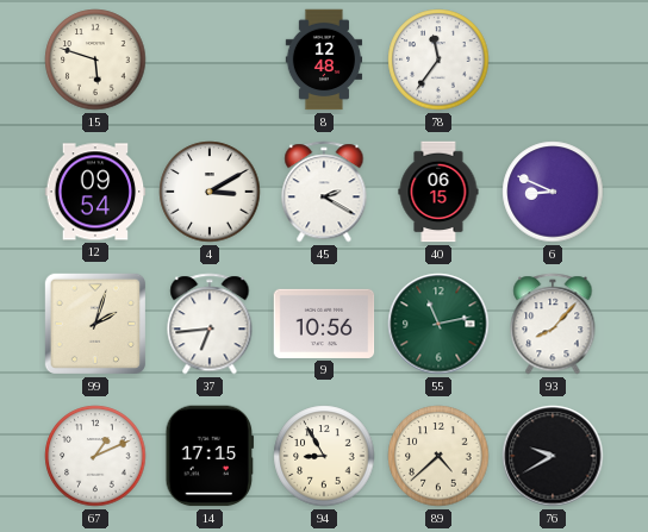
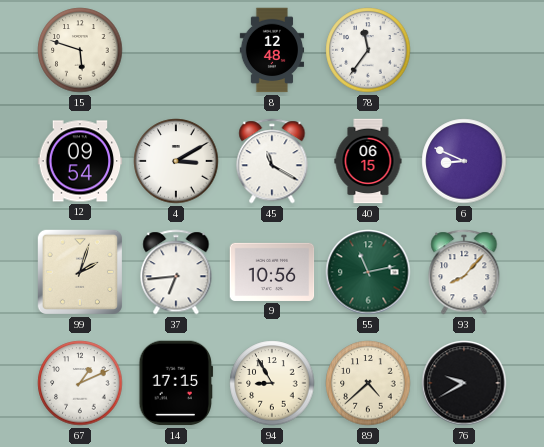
45: 2:20 -> 11:20 (272, 161)
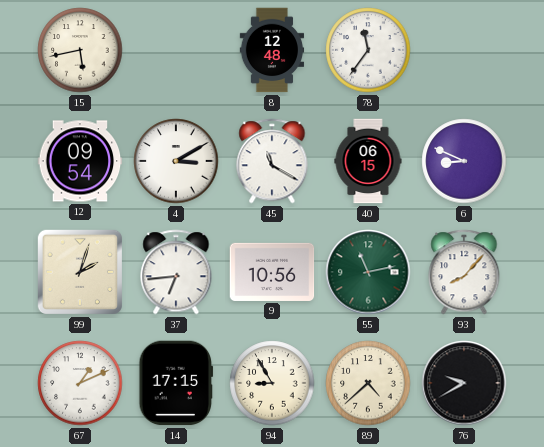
15: 5:48 -> 5:43 (80, 50)
